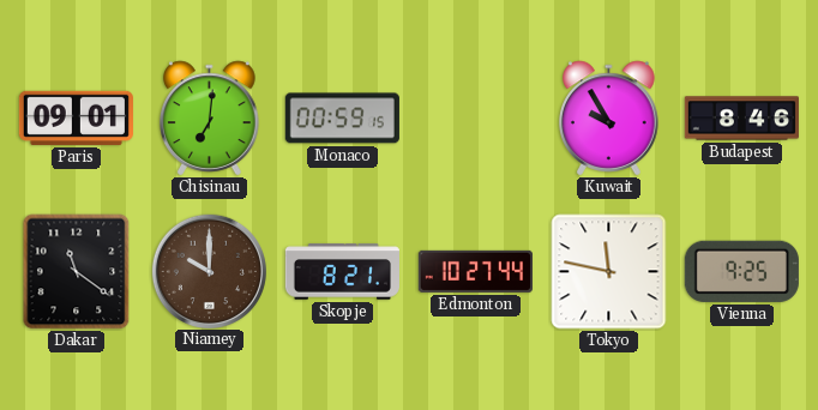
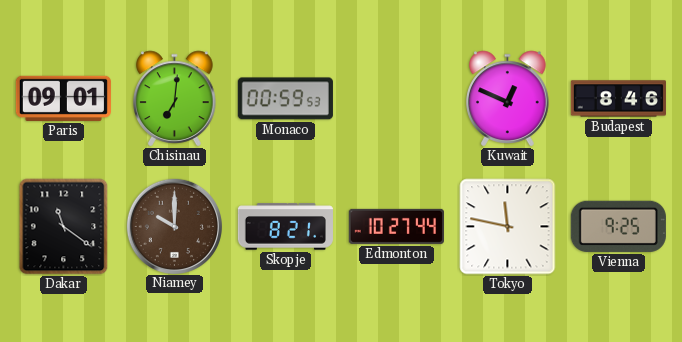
Monaco: 00:59:15 -> 00:59:53 (285, 99)
Kuwait: 9:55 -> 12:49 (508, 99)
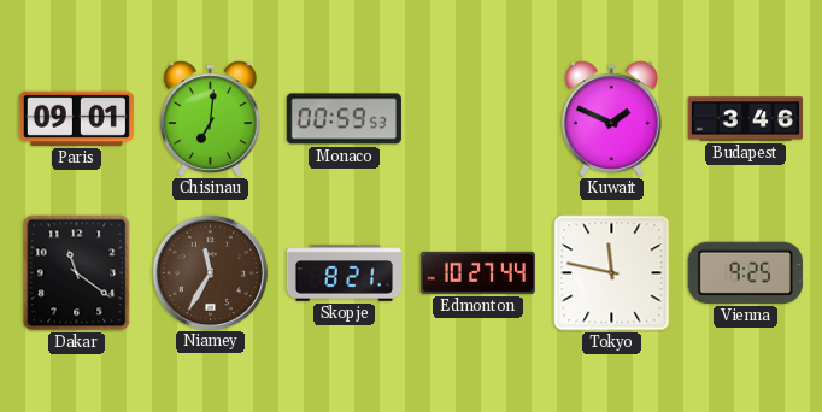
Kuwait: 12:49 -> 1:49 (612, 119)
Budapest: 8:46 -> 3:46 (745, 119)
Niamey: 10:00 -> 11:35 (210, 272)
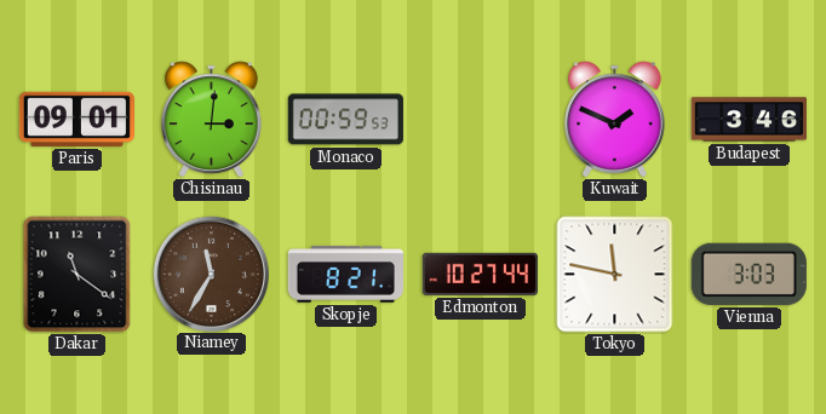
Chisinau: 7:01 -> 3:01 (212, 120)
Vienna: 9:25 -> 3:03 (748, 274)
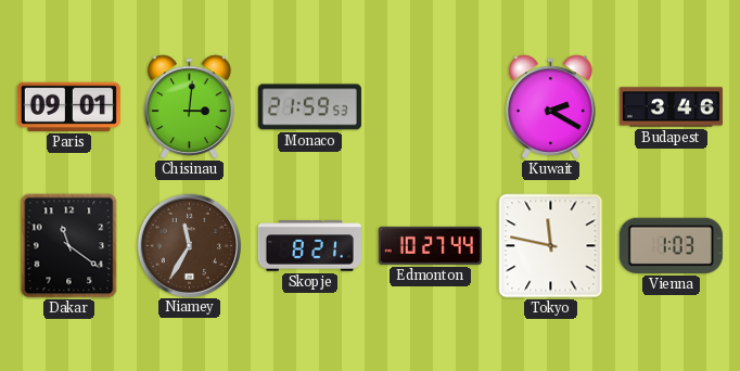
Monaco: 00:59 -> 21:59 (309, 107)
Kuwait: 1:49 -> 2:20 (551, 107)
Vienna: 3:03 -> 1:03 (671, 245)
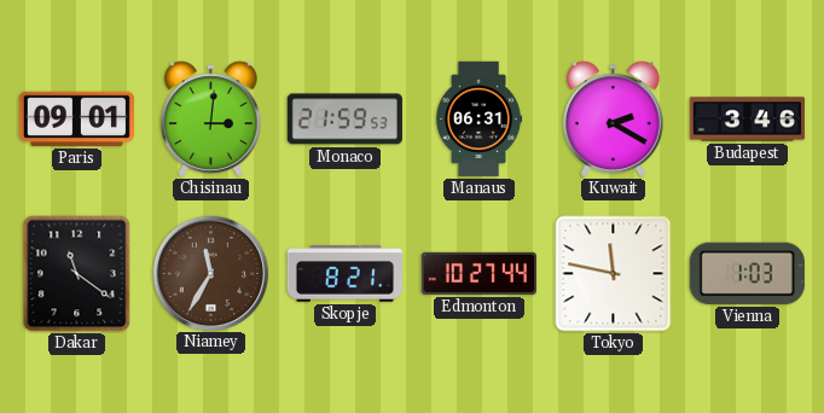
Manaus: none -> 06:31 (478, 118)
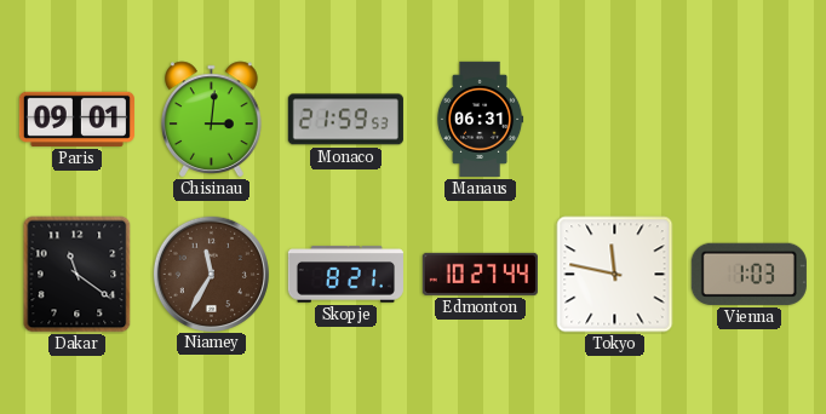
Kuwait: 2:20 -> none (614, 120)
Budapest: 3:46 -> none (747, 120)
